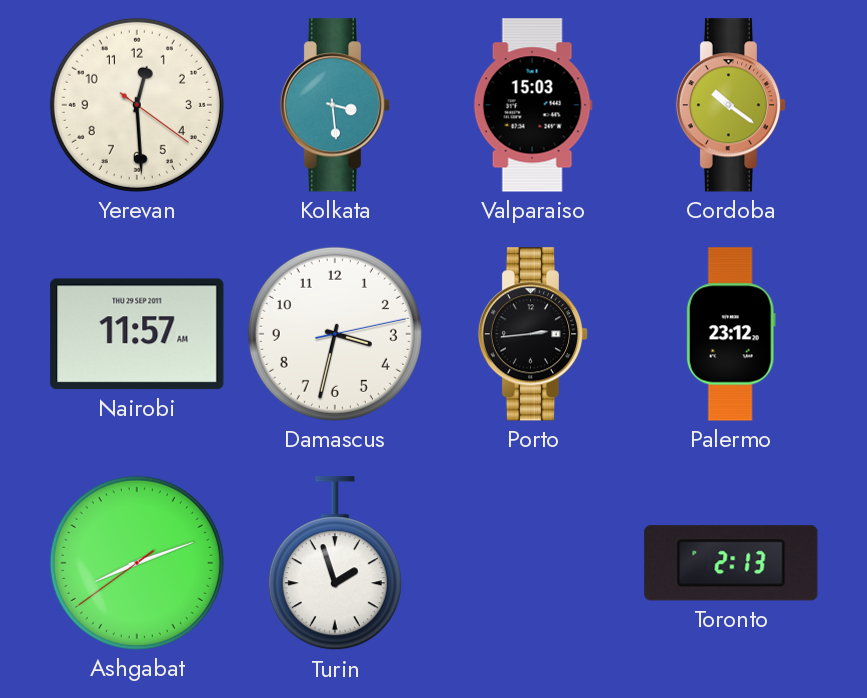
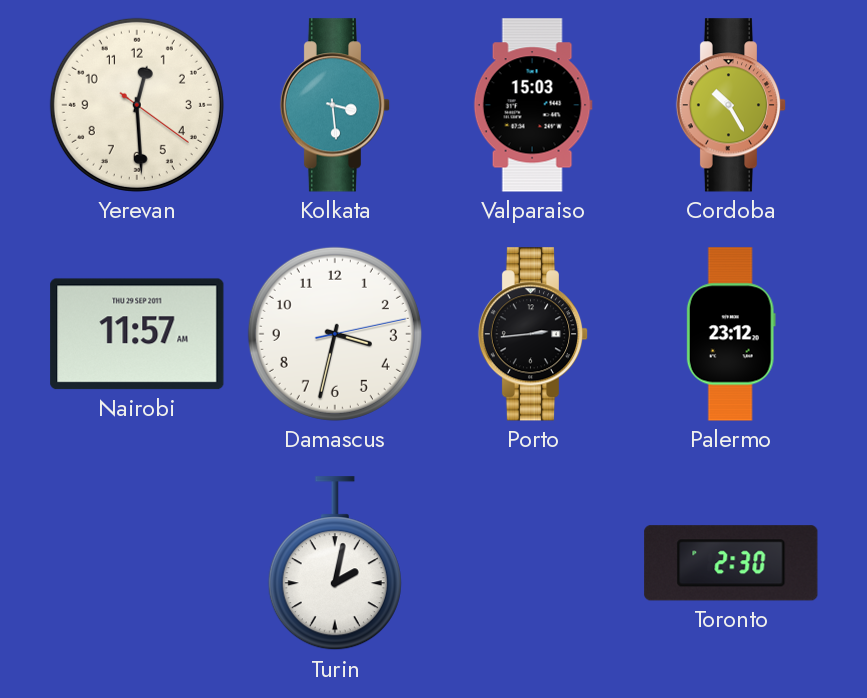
Cordoba: 10:21 -> 10:25 (731, 105)
Ashgabat: 8:11 -> none (137, 563)
Turin: 1:57 -> 2:02 (335, 564)
Toronto: 2:13 -> 2:30 (731, 563)
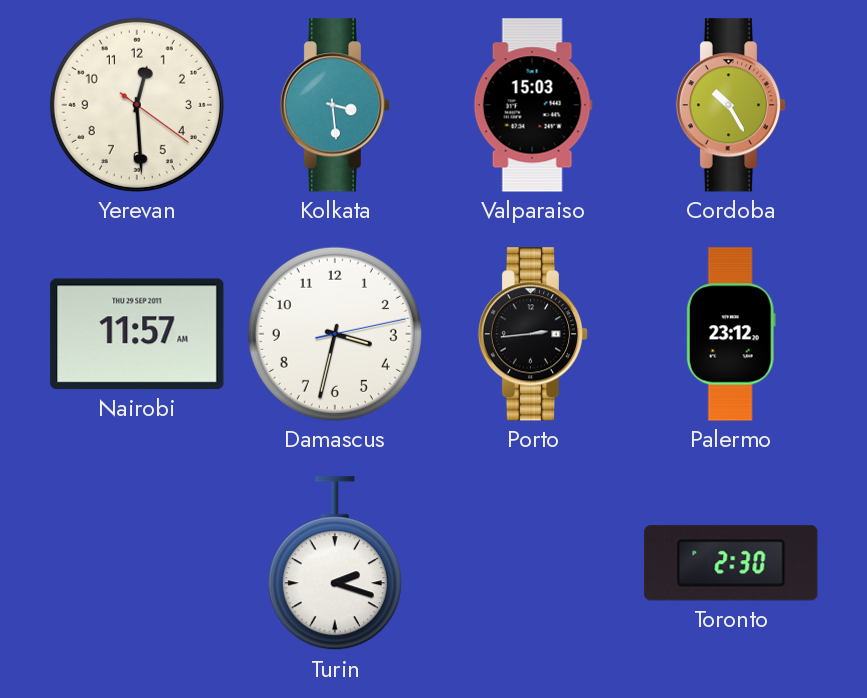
Turin: 2:02 -> 2:18 (335, 564)
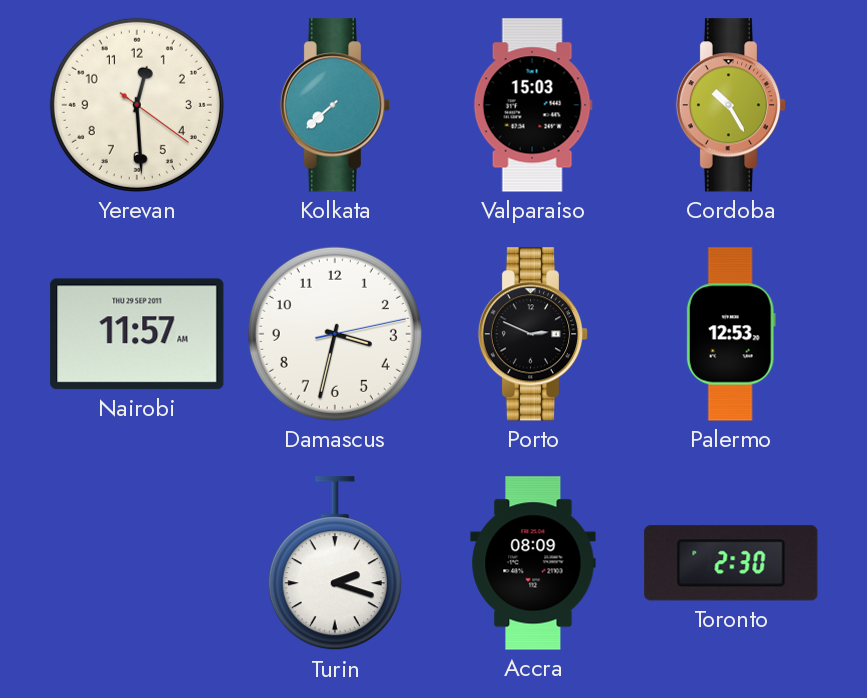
Kolkata: 3:29 -> 7:38 (335, 105)
Porto: 2:44 -> 2:49 (533, 334)
Palermo: 23:12 -> 12:53 (731, 334)
Accra: none -> 08:09 (533, 563)
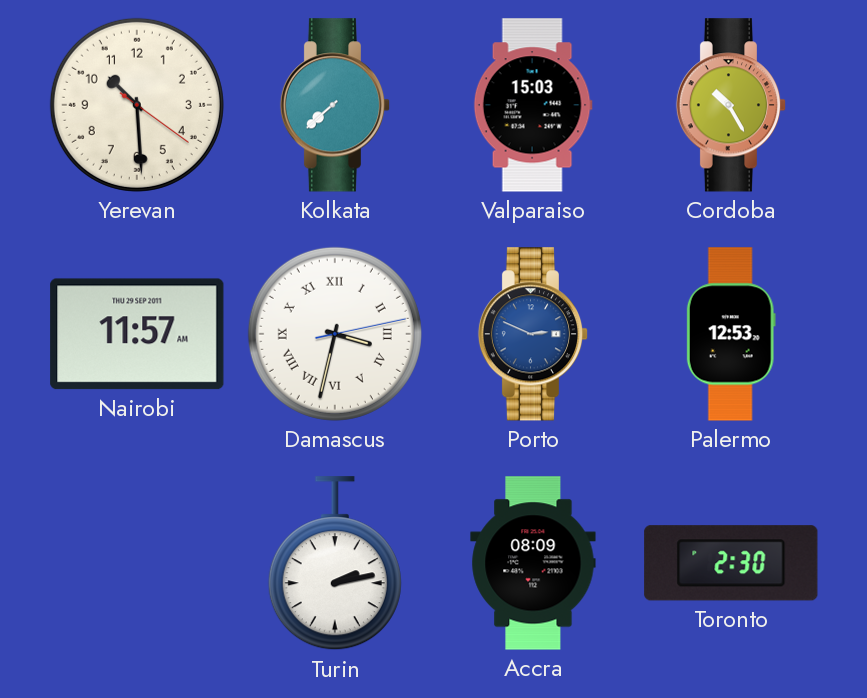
Yerevan: 12:29 -> 10:29 (137, 105)
Damascus numerals: Arabic -> Roman (335, 334)
Porto dial: black -> blue (533, 334)
Turin: 2:18 -> 2:13 (335, 564)
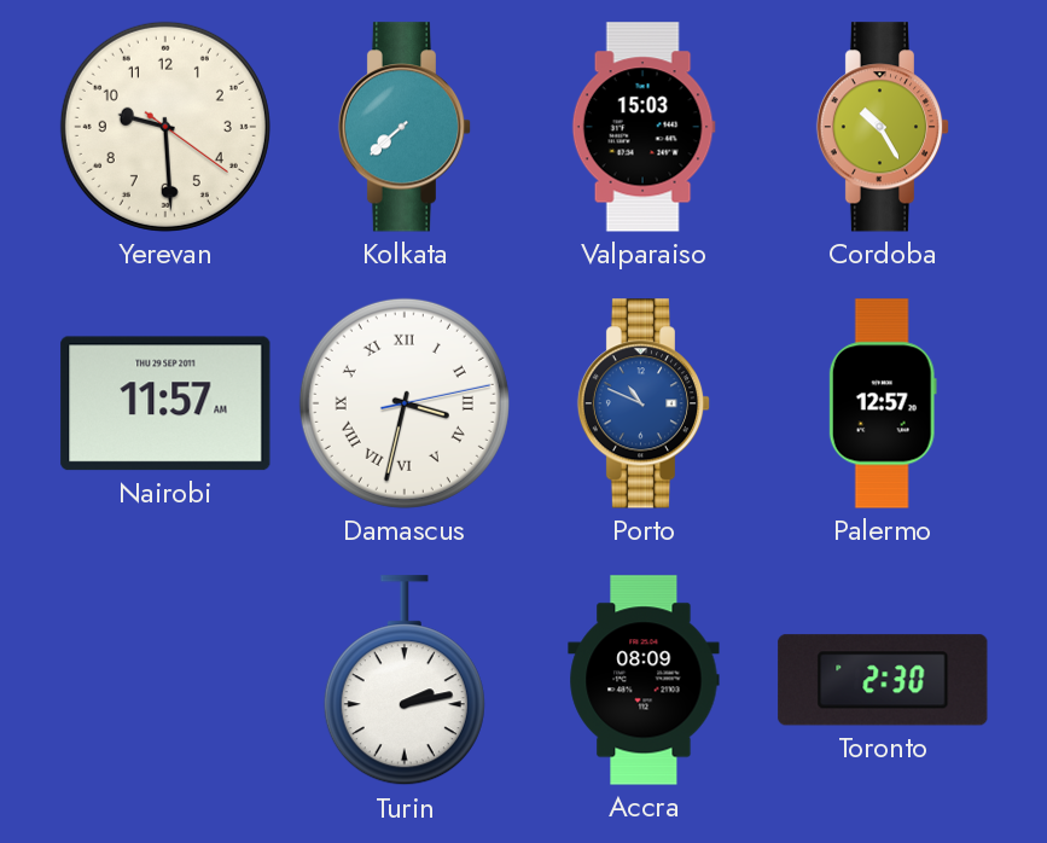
Yerevan: 10:29 -> 9:29 (165, 127)
Porto: 2:49 -> 10:49 (644, 403)
Palermo: 12:53 -> 12:57 (883, 403)
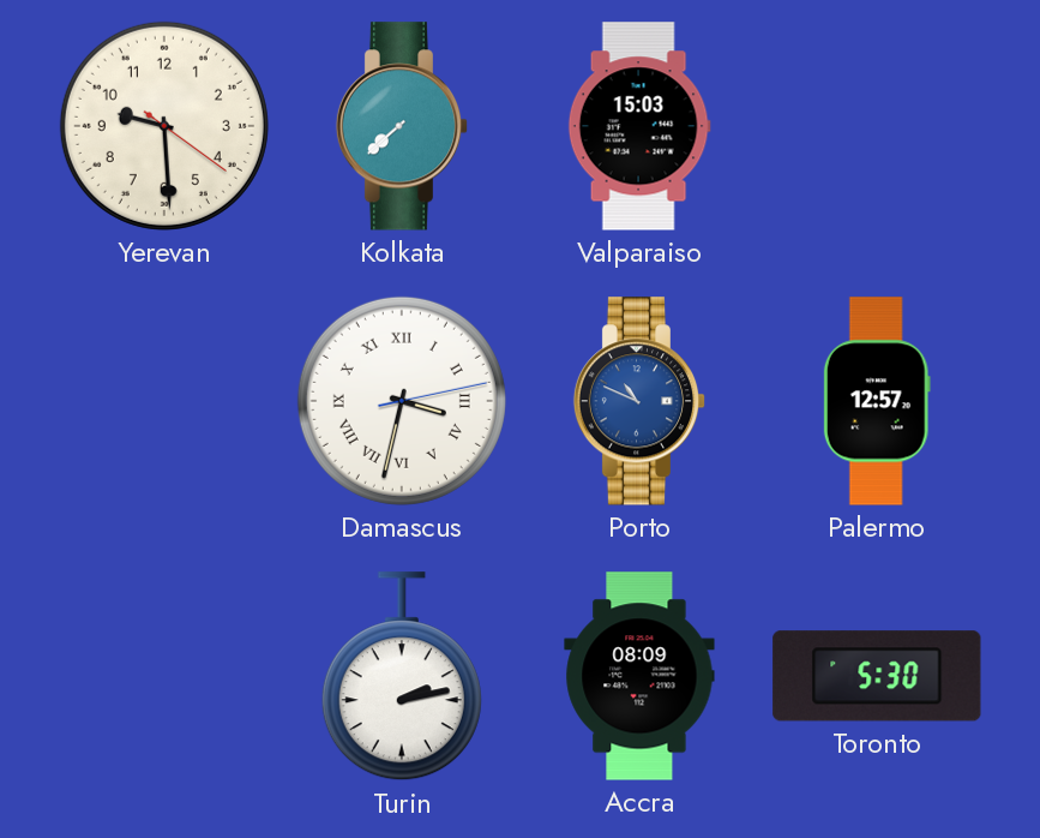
Cordoba: 10:25 -> none (883, 127)
Nairobi: 11:57 -> none (165, 403)
Toronto: 2:30 -> 5:30 (877, 676)
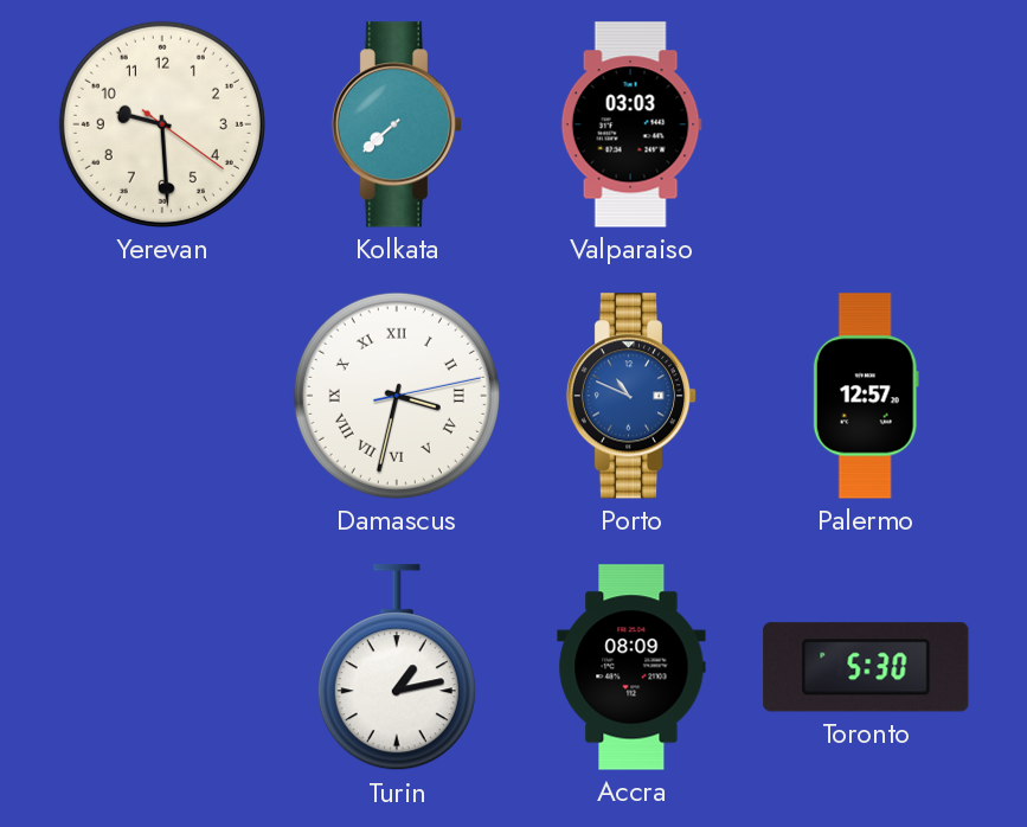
Valparaiso: 15:03 -> 03:03 (631, 124)
Turin: 2:13 -> 1:13 (397, 668)
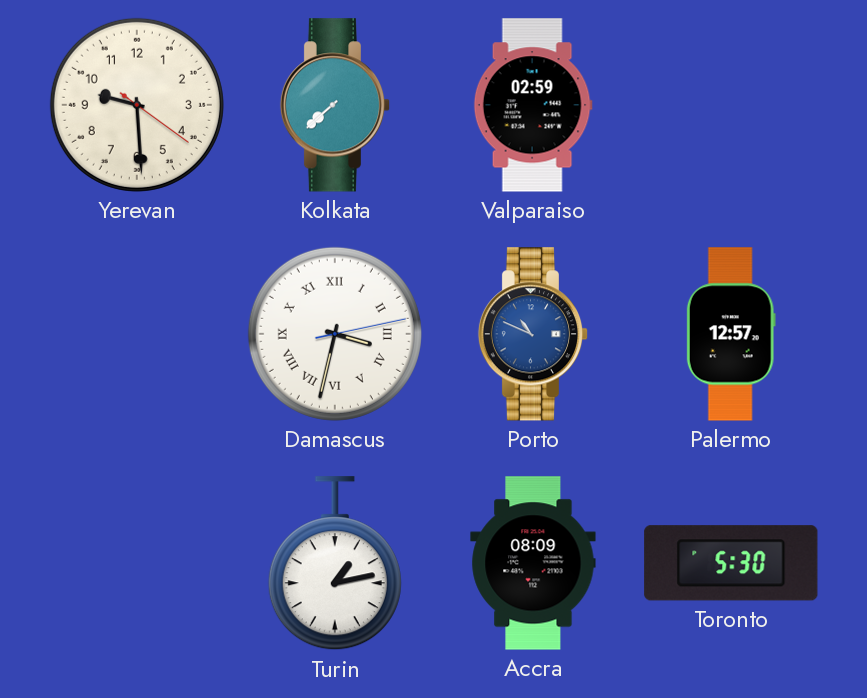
Valparaiso: 03:03 -> 02:59 (533, 105)
